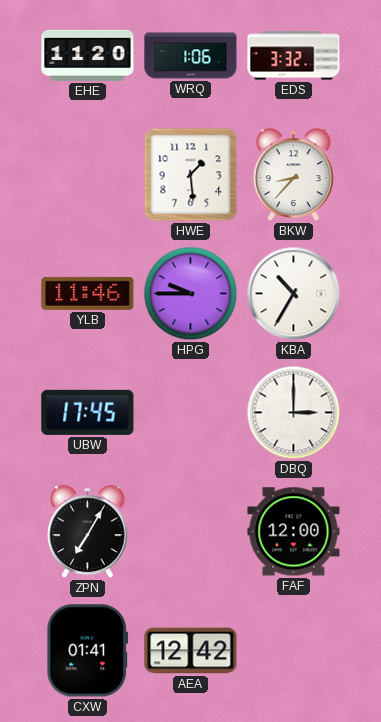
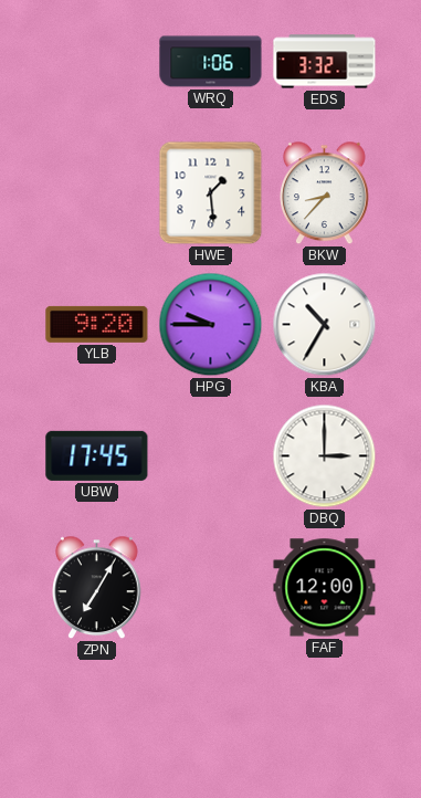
EHE: 11:20 -> none (88, 55)
YLB: 11:46 -> 9:20 (97, 324)
CXW: 01:41 -> none (88, 651)
AEA: 12:42 -> none (191, 651)
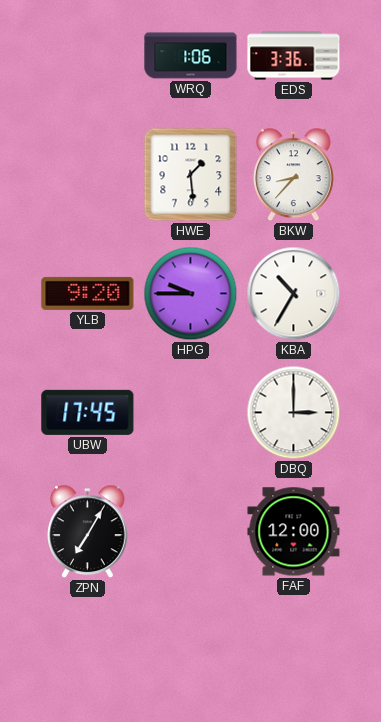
EDS: 3:32 -> 3:36 (294, 56)
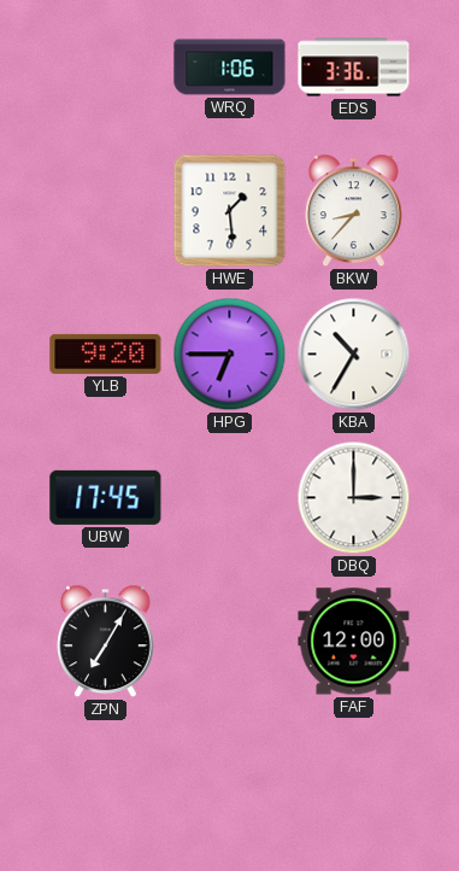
HPG: 9:45 -> 6:45 (230, 355)
